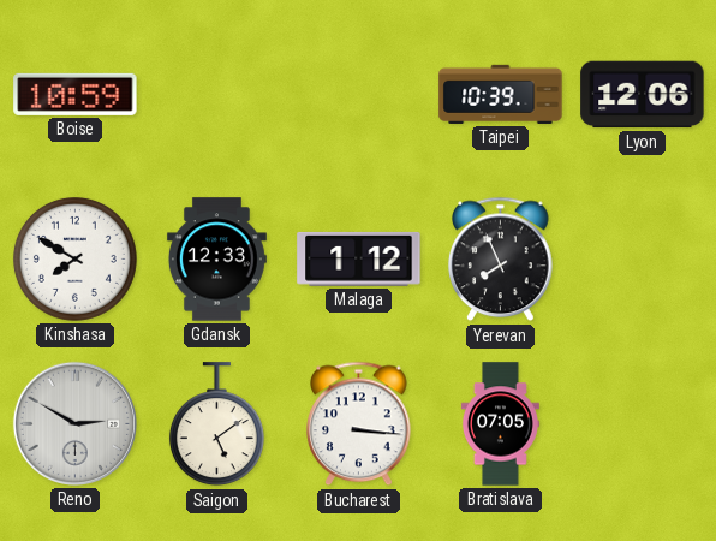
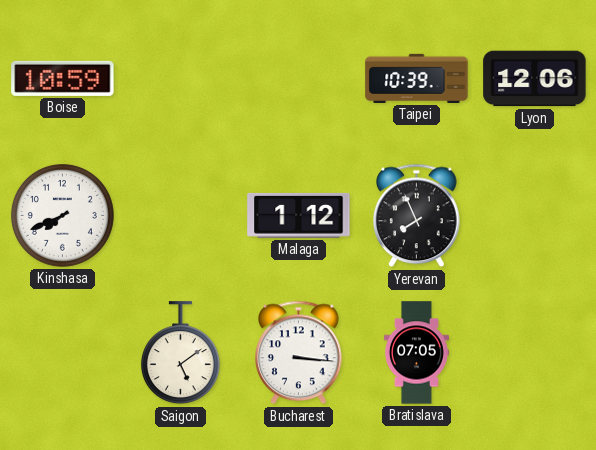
Kinshasa: 7:50 -> 7:41 (62, 215)
Gdansk: 12:33 -> none (216, 260)
Reno: 2:50 -> none (74, 423)
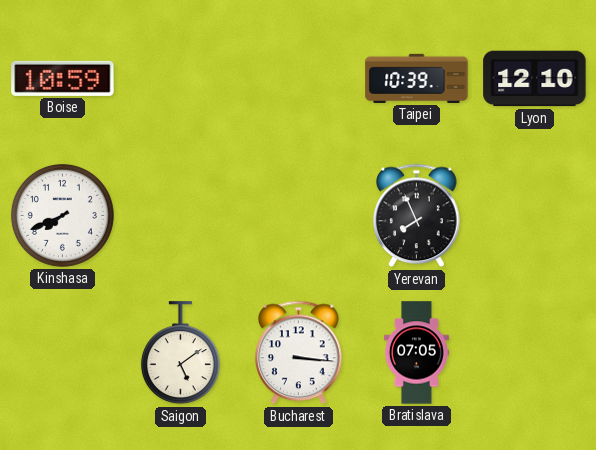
Lyon: 12:06 -> 12:10 (535, 79)
Malaga: 1:12 -> none (299, 215)
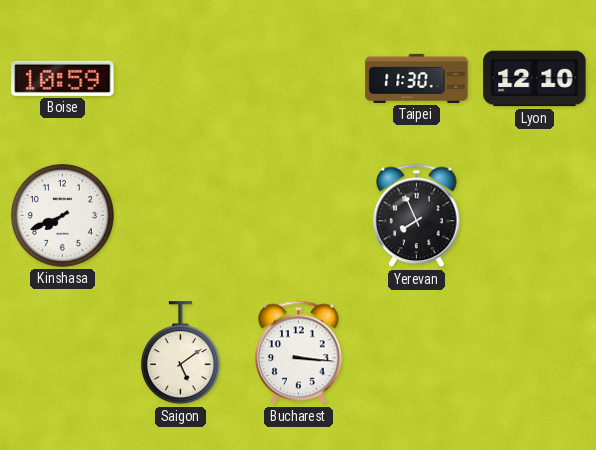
Taipei: 10:39 -> 11:30 (417, 78)
Bratislava: 07:05 -> none (416, 353)
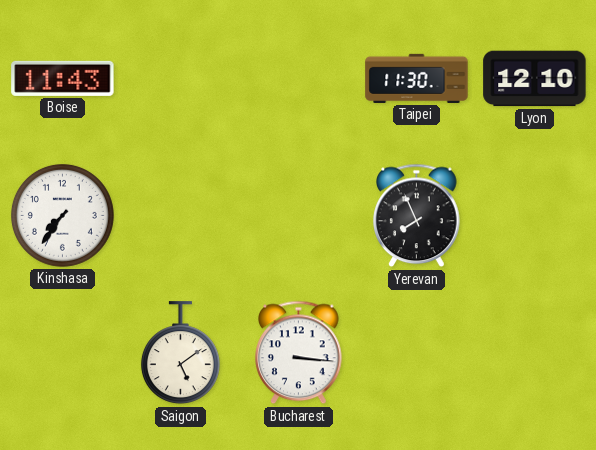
Boise: 10:59 -> 11:43 (63, 78)
Kinshasa: 7:41 -> 7:36 (62, 215)
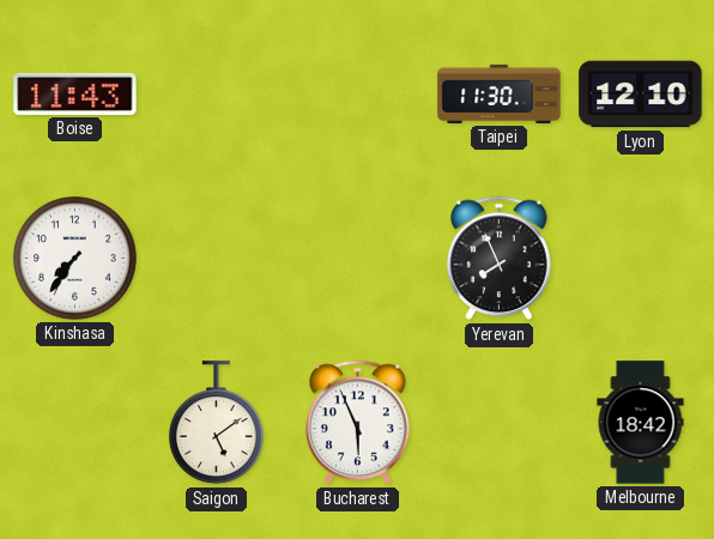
Bucharest: 3:16 -> 5:56 (358, 423)
Melbourne: none -> 18:42 (641, 423)
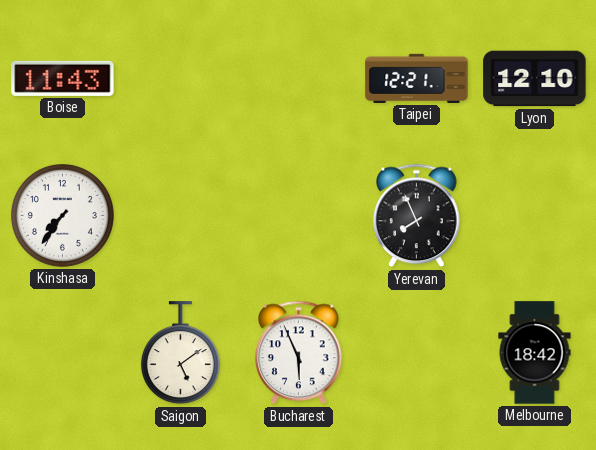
Taipei: 11:30 -> 12:21 (417, 78)
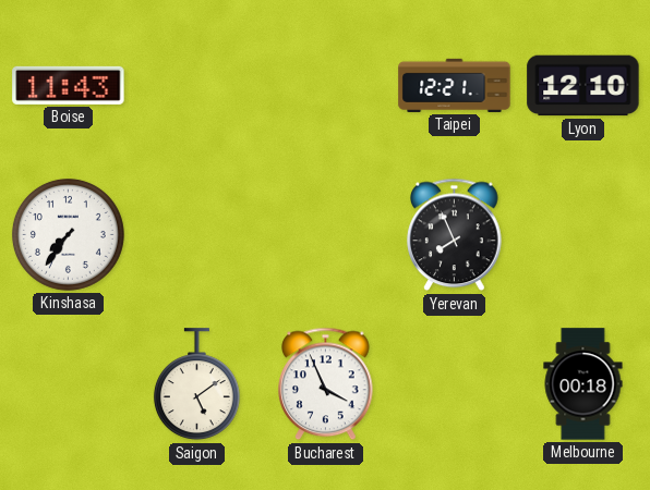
Bucharest: 5:56 -> 3:56 (326, 384)
Melbourne: 18:42 -> 00:18 (583, 384)
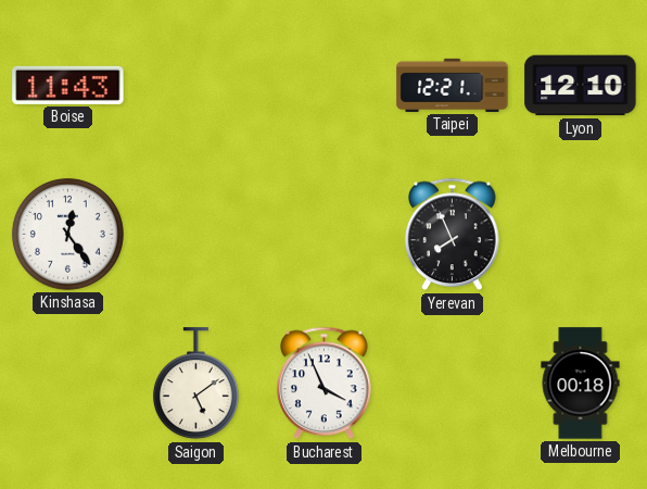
Kinshasa: 7:36 -> 12:24 (67, 234)
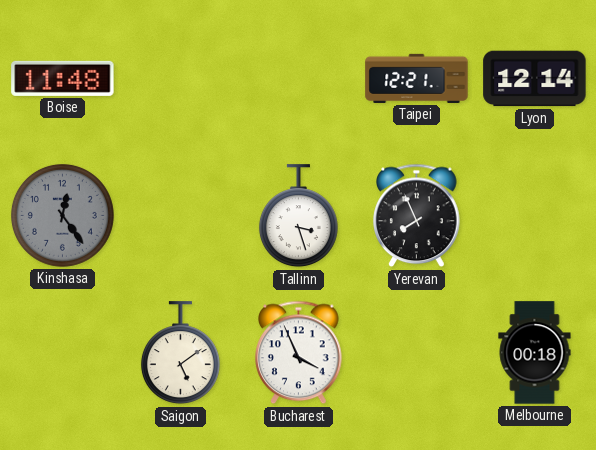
Boise: 11:43 -> 11:48 (63, 78)
Lyon: 12:10 -> 12:14 (535, 79)
Kinshasa dial: white -> grey (62, 215)
Tallinn: none -> 3:27 (298, 216)
